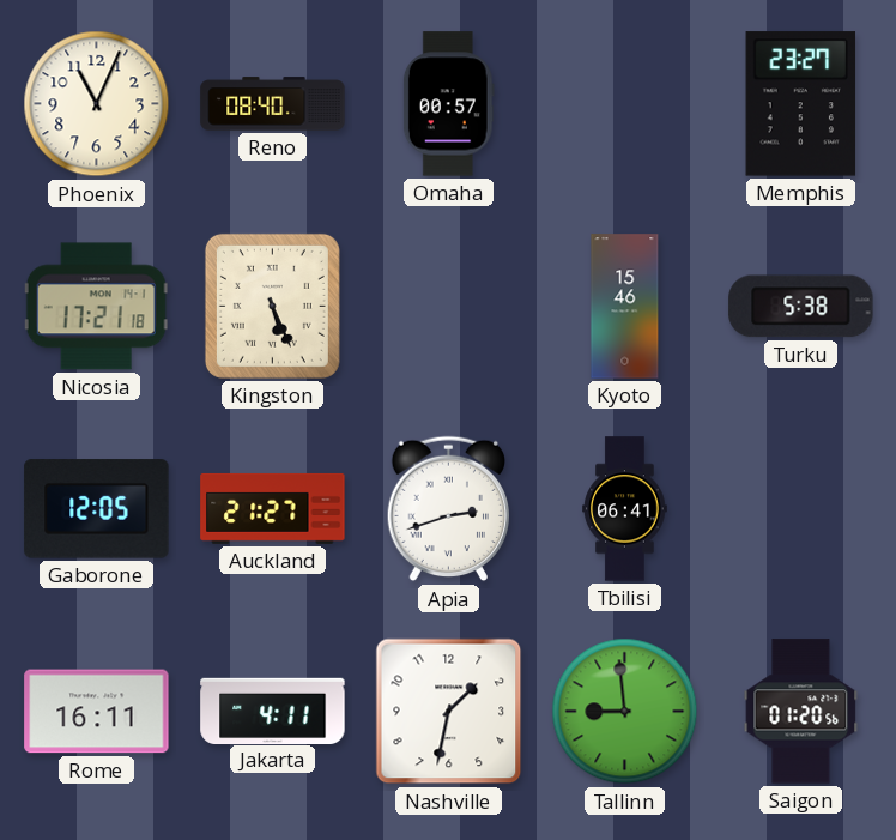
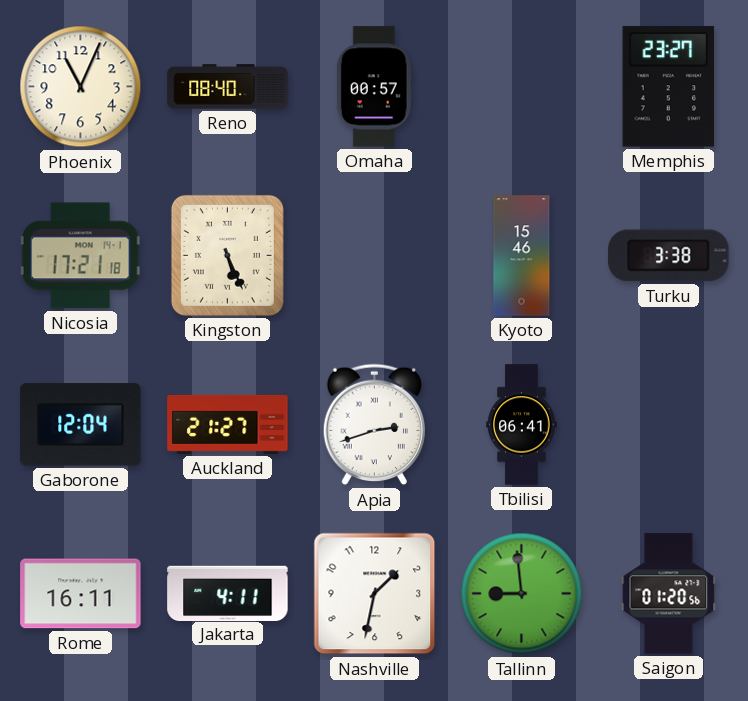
Turku: 5:38 -> 3:38 (669, 256)
Gaborone: 12:05 -> 12:04 (81, 425)
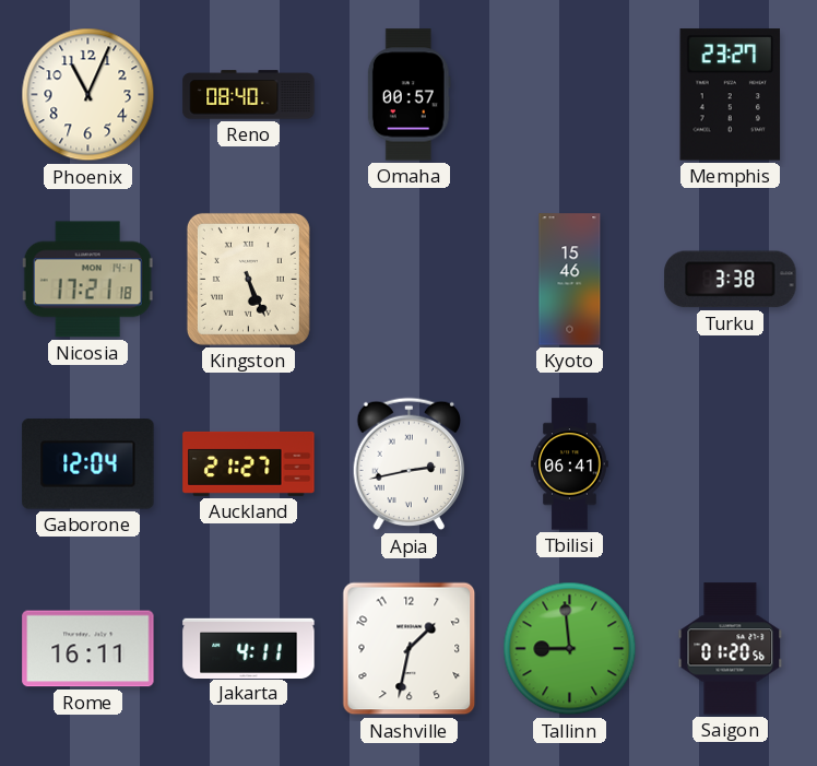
Apia: 2:42 -> 2:43 (408, 464)
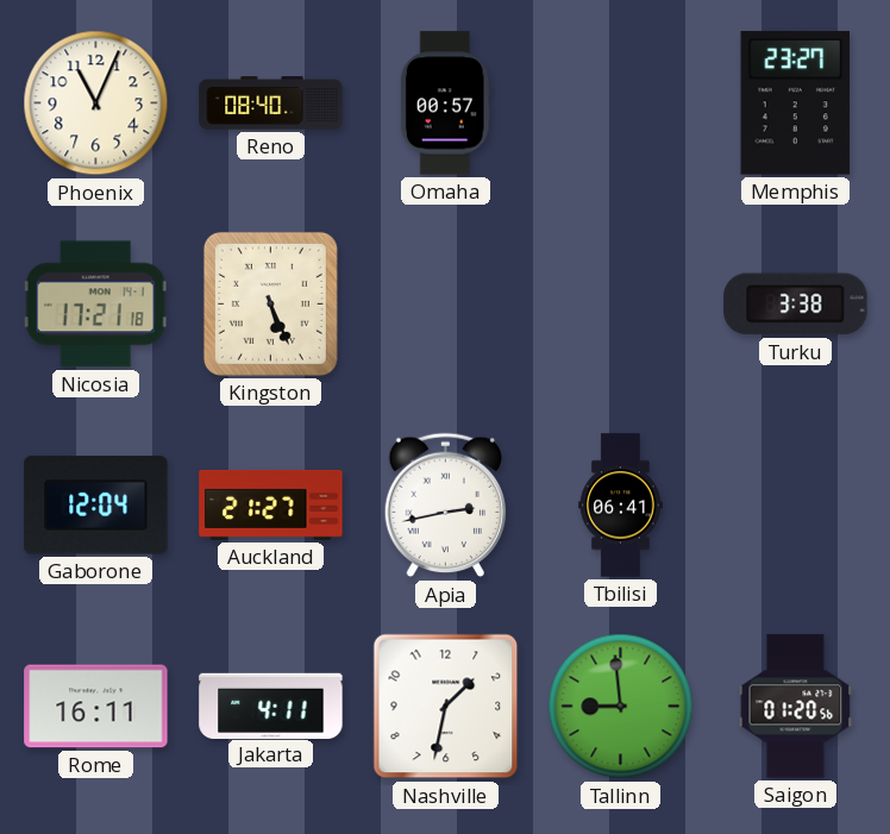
Kyoto: 15:46 -> none (570, 280)
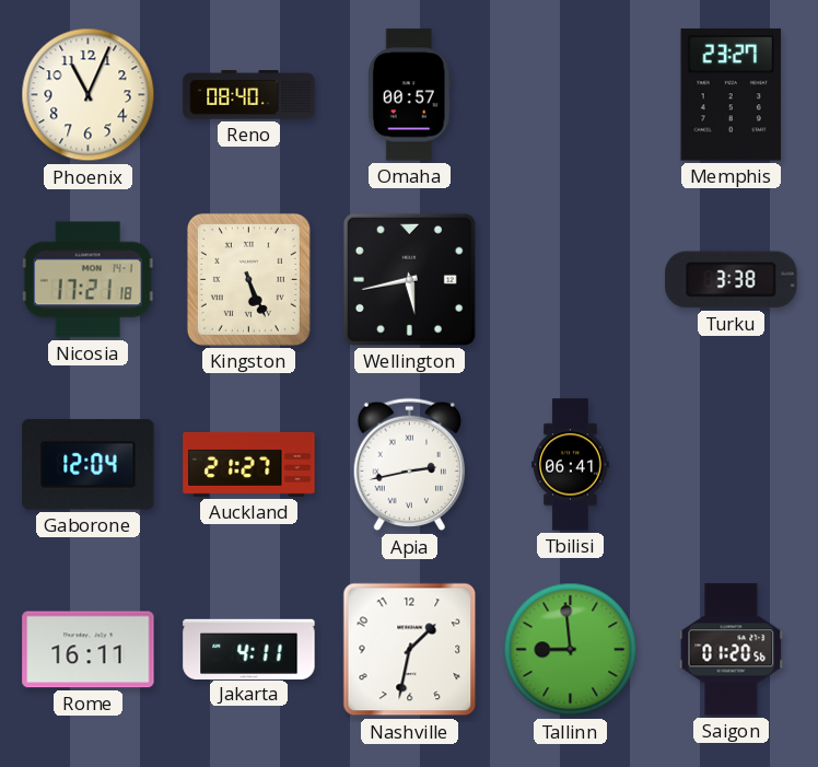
Wellington: none -> 5:43 (409, 279)
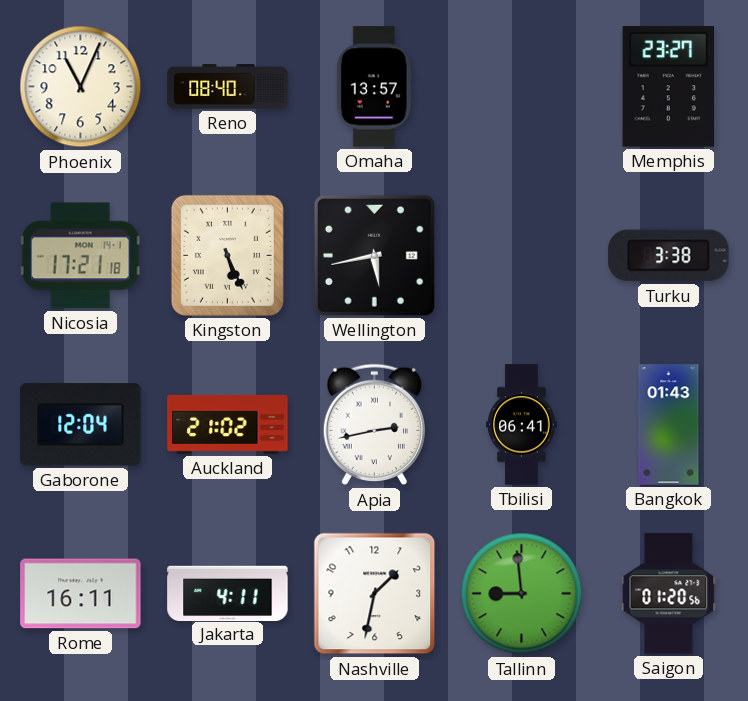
Omaha: 00:57 -> 13:57 (374, 87)
Auckland: 21:27 -> 21:02 (228, 424)
Bangkok: none -> 01:43 (669, 425)
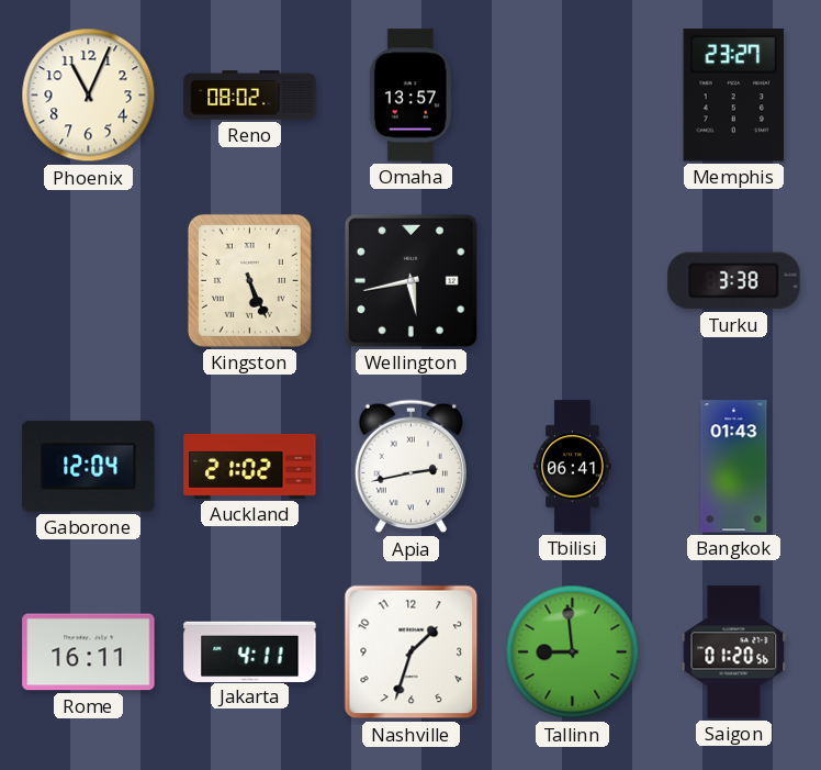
Reno: 08:40 -> 08:02 (250, 96)
Nicosia: 17:21 -> none (80, 256)
Nashville: 1:32 -> 1:33 (412, 652)
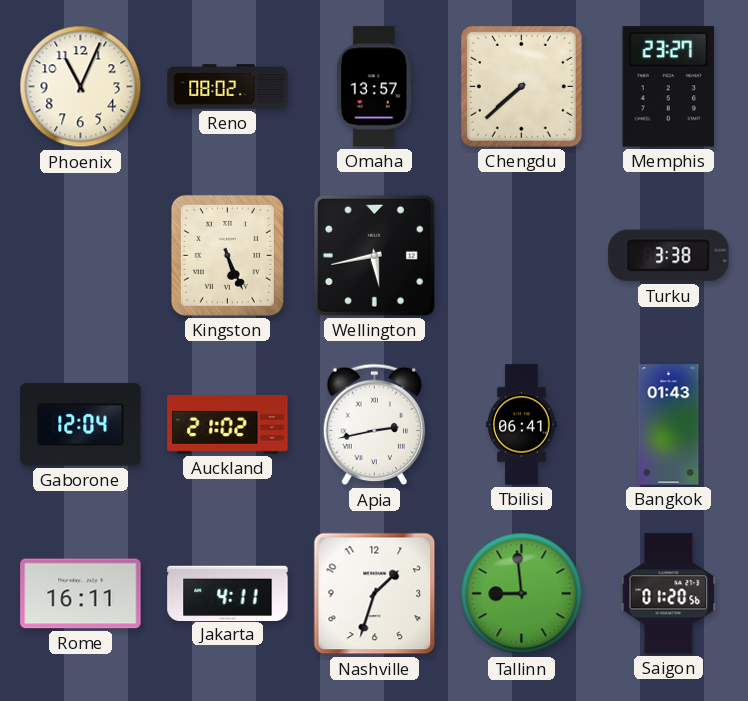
Chengdu: none -> 7:38 (521, 86)
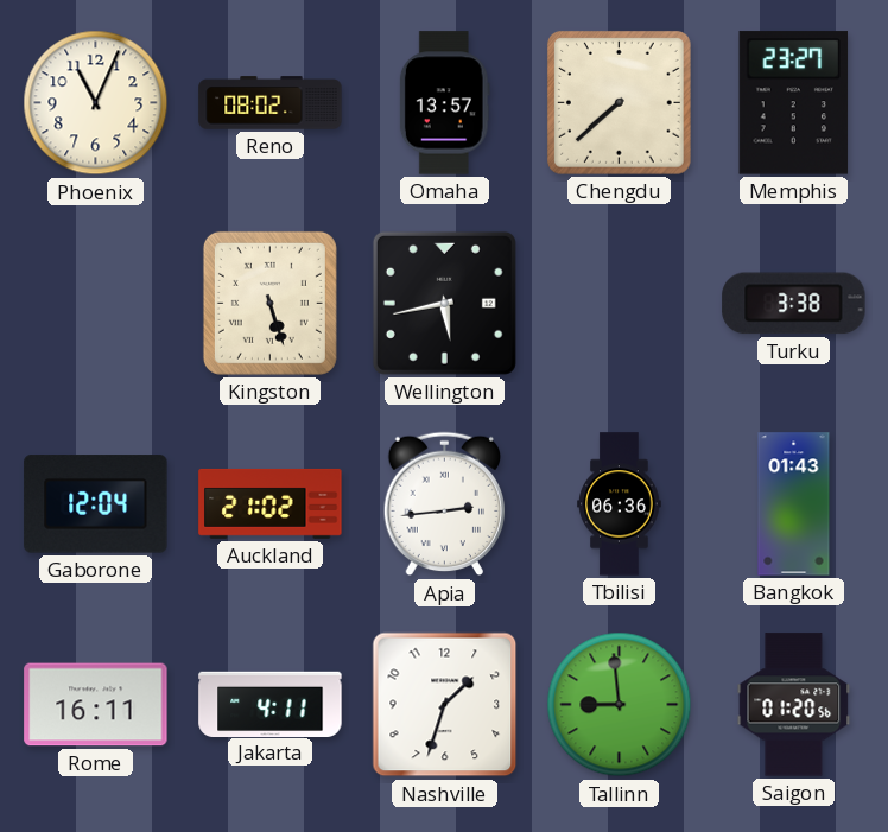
Kingston: 5:26 -> 5:27 (269, 303)
Apia: 2:43 -> 2:44 (444, 504)
Tbilisi: 06:41 -> 06:36 (620, 504)
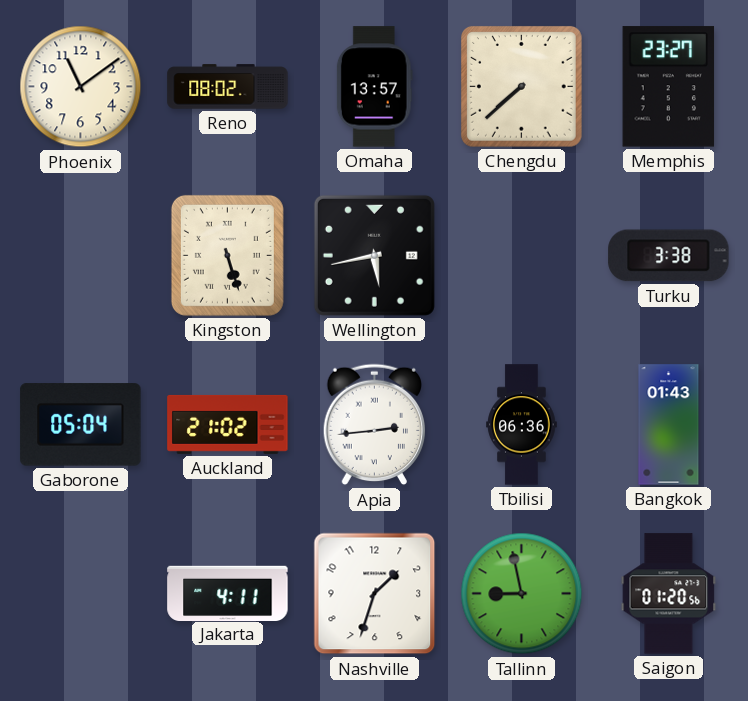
Phoenix: 11:04 -> 11:09 (81, 87)
Gaborone: 12:04 -> 05:04 (81, 425)
Rome: 16:11 -> none (96, 705)
Tallinn: 8:59 -> 8:58 (522, 594)
